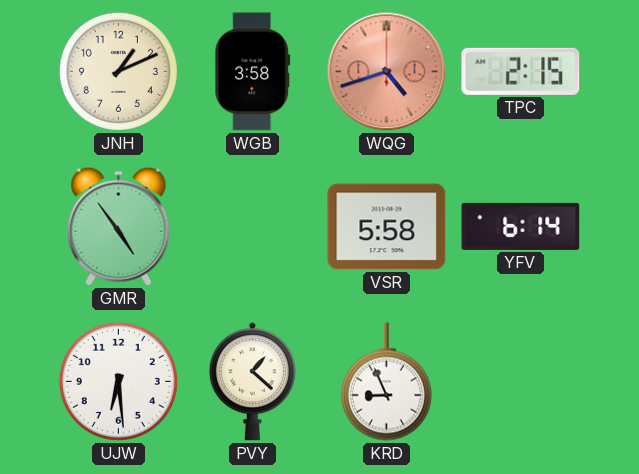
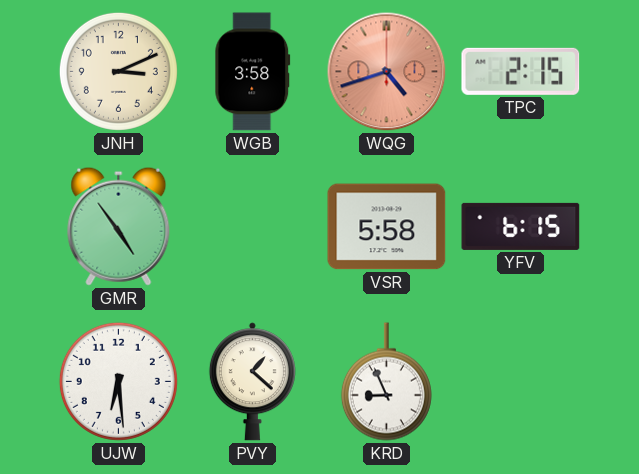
JNH: 1:11 -> 3:11 (118, 71)
YFV: 6:14 -> 6:15 (521, 226)
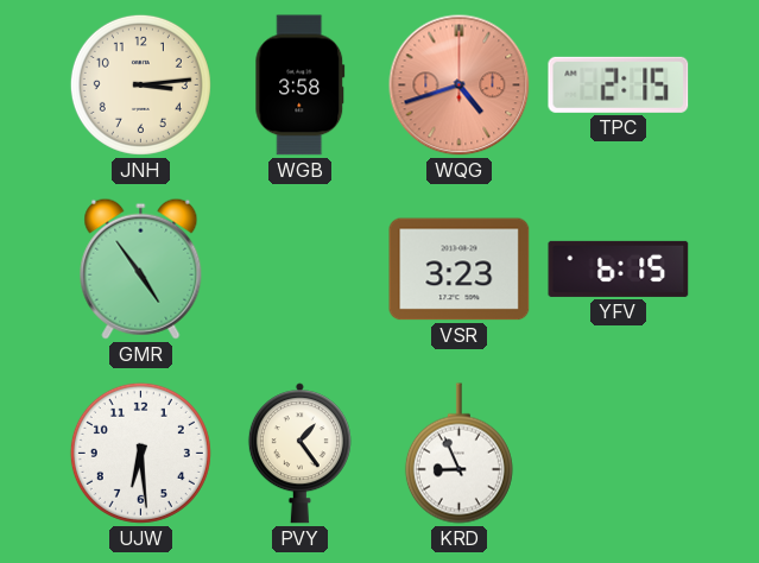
JNH: 3:11 -> 3:14 (140, 84)
VSR: 5:58 -> 3:23 (460, 270)
PVY: 1:22 -> 1:24 (299, 454)
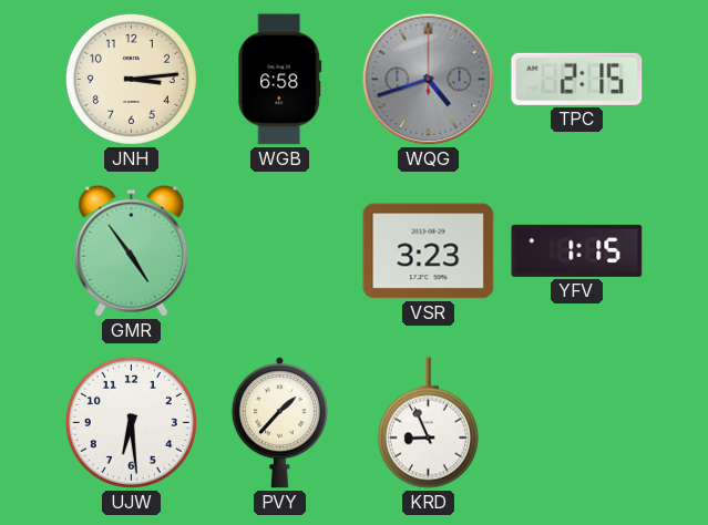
WGB: 3:58 -> 6:58 (280, 80)
WQG dial: salmon -> grey (429, 80)
YFV: 6:15 -> 1:15 (577, 250)
PVY: 1:24 -> 1:37 (279, 423)
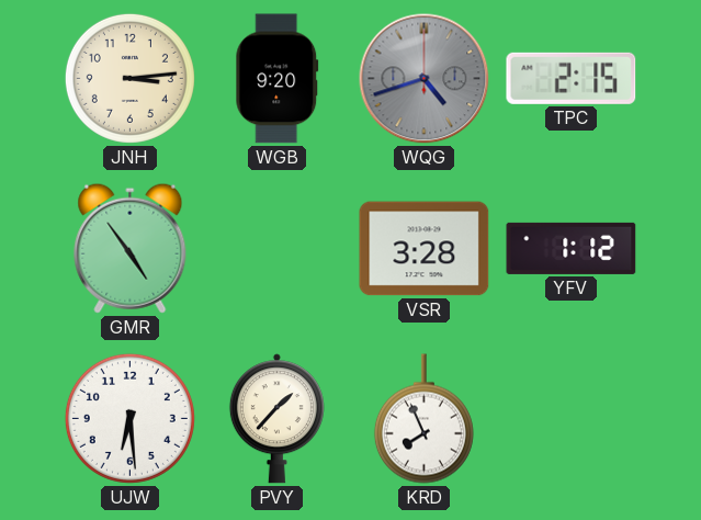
WGB: 6:58 -> 9:20 (278, 79)
VSR: 3:23 -> 3:28 (425, 249)
YFV: 1:15 -> 1:12 (572, 248)
KRD: 8:56 -> 7:56 (423, 419)
